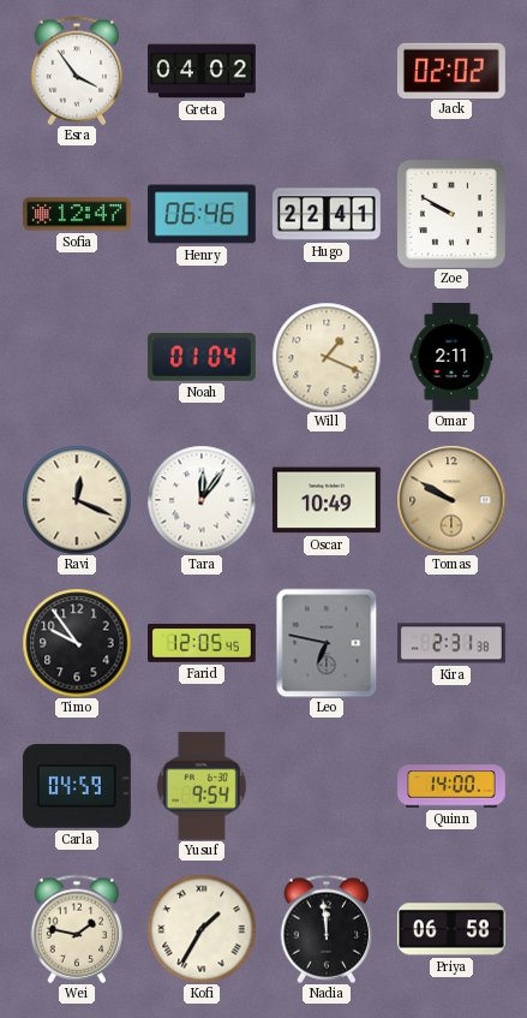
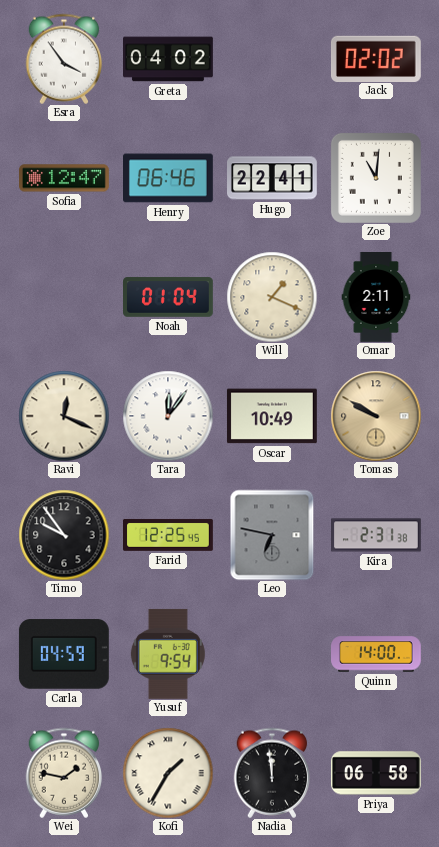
Zoe: 9:50 -> 11:01 (376, 178)
Farid: 12:05 -> 12:25 (169, 535)
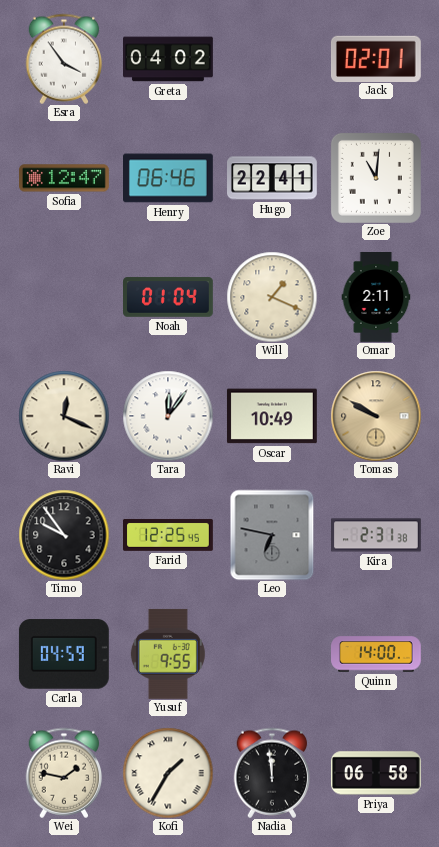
Jack: 02:02 -> 02:01 (376, 58)
Yusuf: 9:54 -> 9:55 (168, 654)
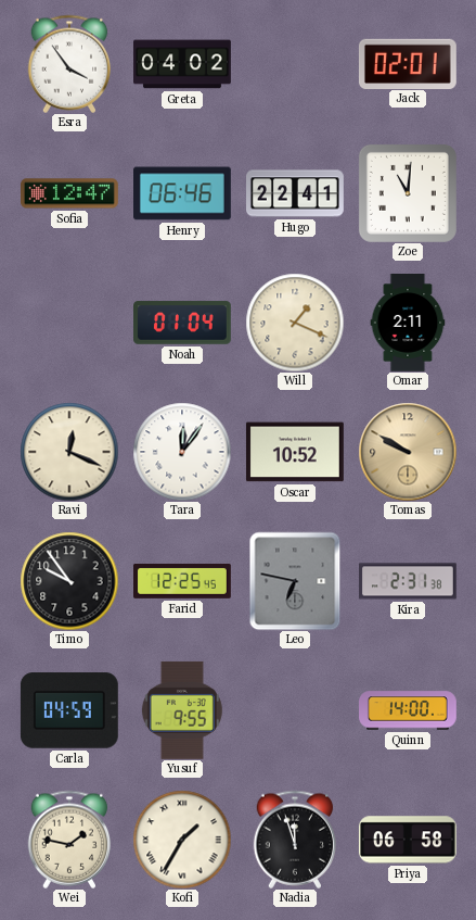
Oscar: 10:49 -> 10:52 (295, 452)
Nadia: 11:59 -> 11:57 (295, 840)
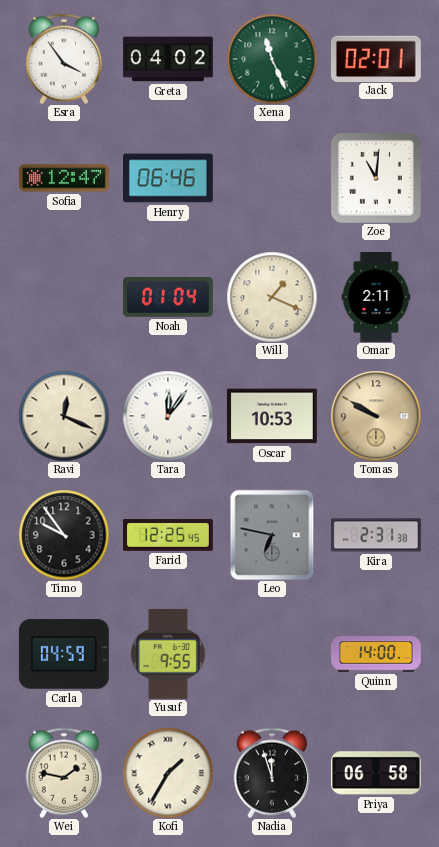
Xena: none -> 11:26 (272, 59)
Hugo: 22:41 -> none (296, 193)
Oscar: 10:52 -> 10:53 (272, 416)
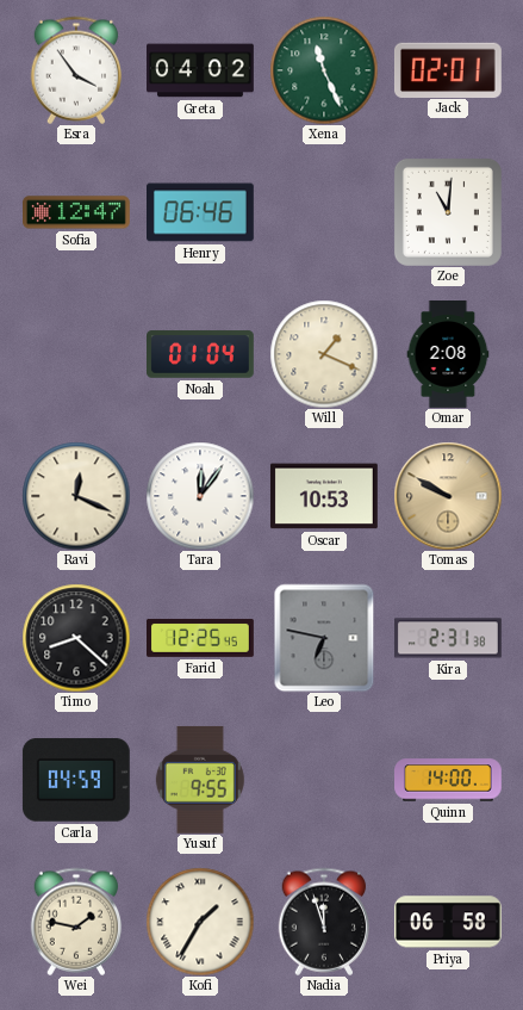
Omar: 2:11 -> 2:08 (448, 355)
Timo: 9:54 -> 8:22 (76, 638)
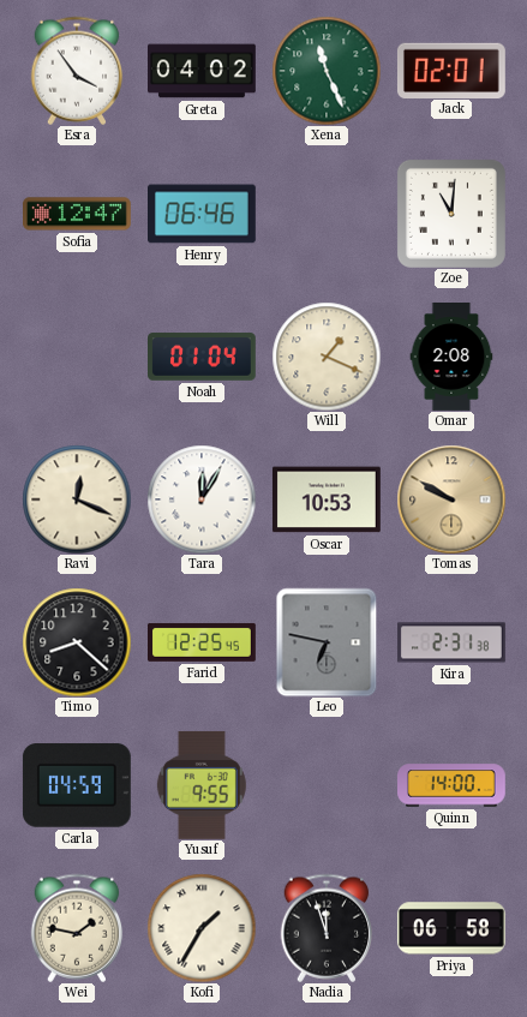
Tara: 12:06 -> 12:05 (202, 499)
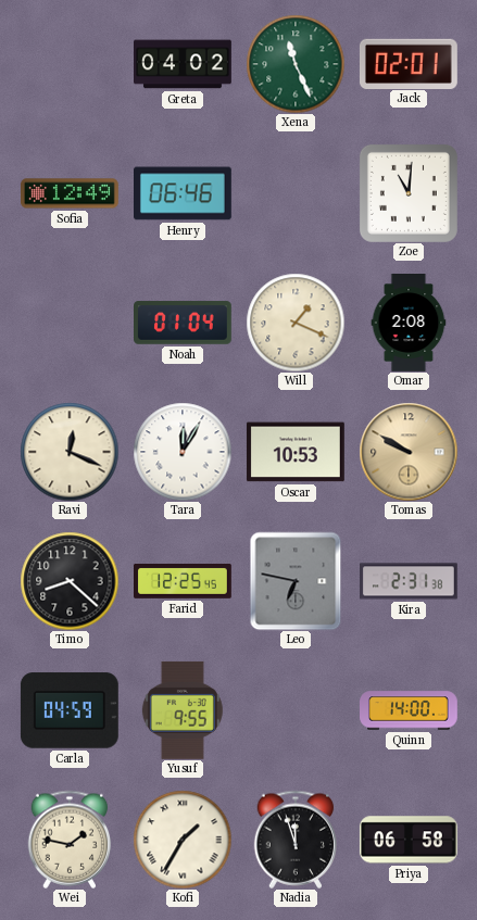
Esra: 3:54 -> none (77, 71)
Sofia: 12:47 -> 12:49 (71, 193)
